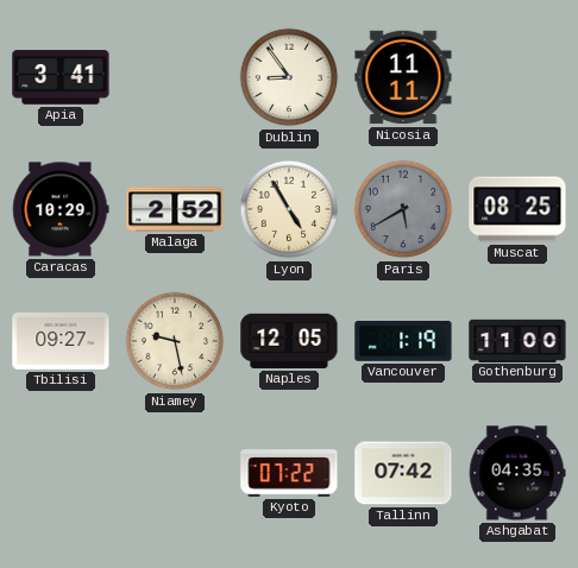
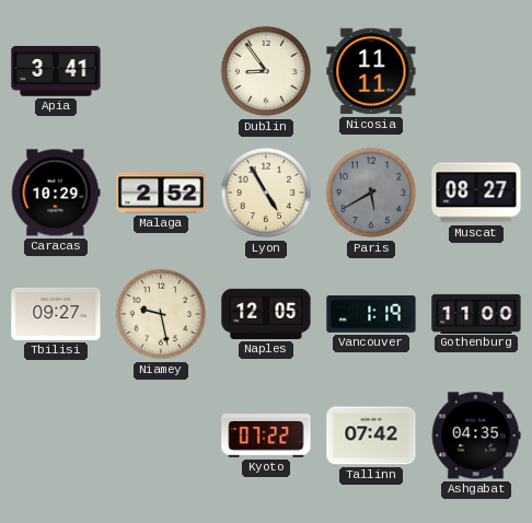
Muscat: 08:25 -> 08:27 (476, 193)
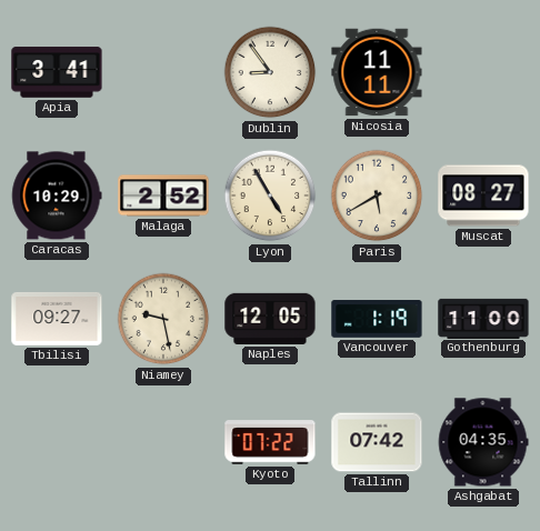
Paris dial: grey -> cream (377, 196)
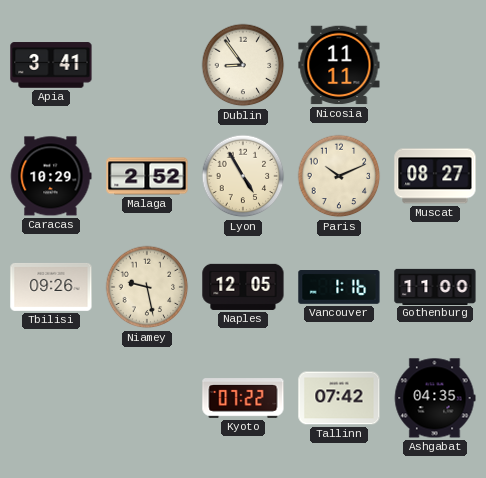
Paris: 5:40 -> 10:11 (339, 176)
Tbilisi: 09:27 -> 09:26 (51, 287)
Vancouver: 1:19 -> 1:16 (339, 288)
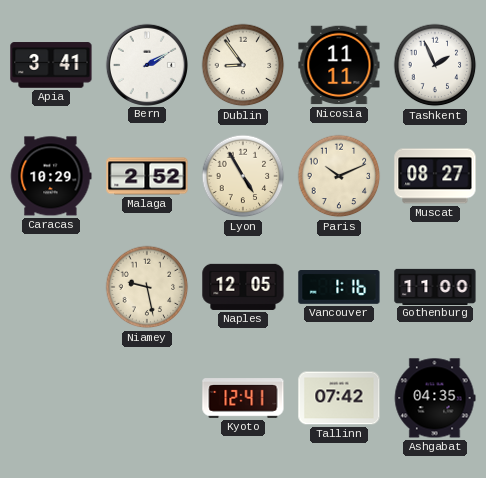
Bern: none -> 2:10 (146, 64)
Tashkent: none -> 1:56 (435, 65)
Tbilisi: 09:26 -> none (51, 287)
Kyoto: 07:22 -> 12:41 (243, 398)
